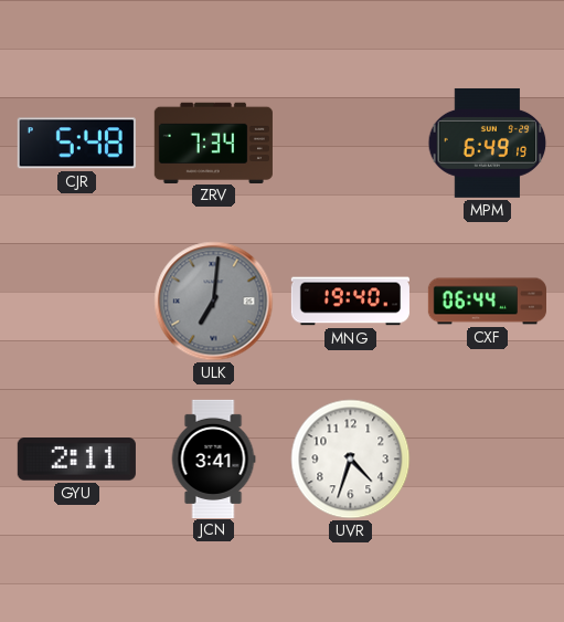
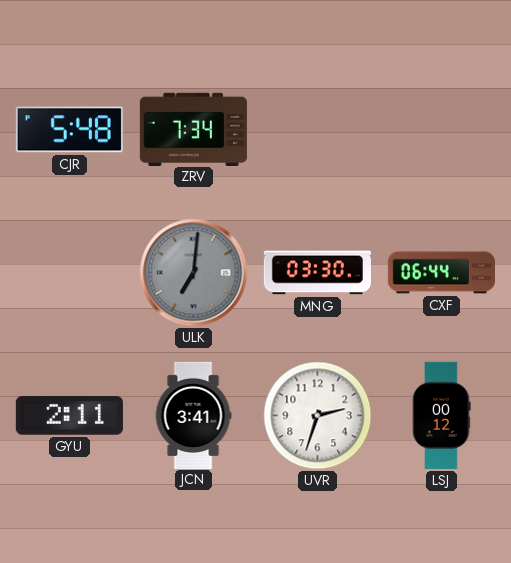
MPM: 6:49 -> none (488, 143)
MNG: 19:40 -> 03:30 (317, 273)
UVR: 4:33 -> 2:33 (318, 416)
LSJ: none -> 00:12 (442, 415)
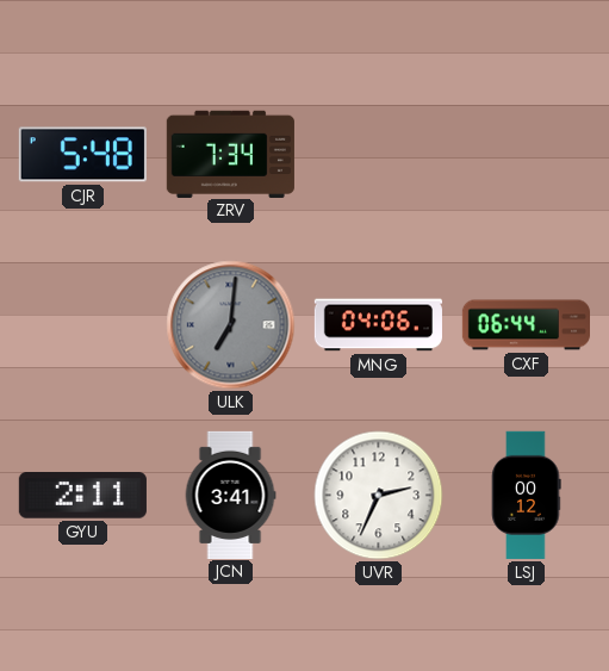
MNG: 03:30 -> 04:06 (378, 325)
UVR: 2:33 -> 2:34 (379, 496)
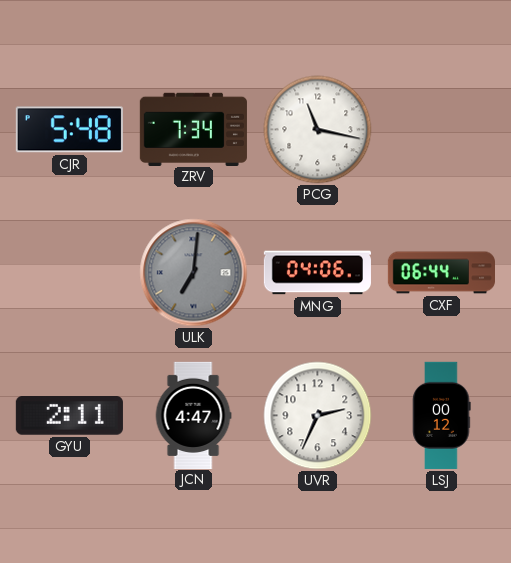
PCG: none -> 11:17 (318, 130)
JCN: 3:41 -> 4:47 (193, 415)
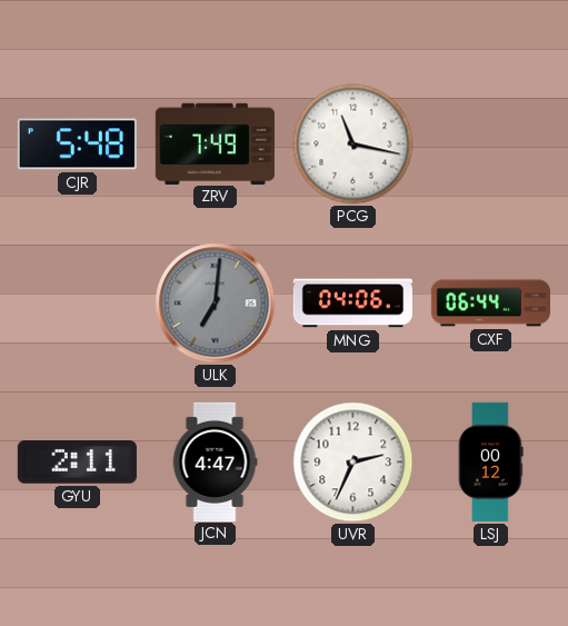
ZRV: 7:34 -> 7:49 (215, 143)
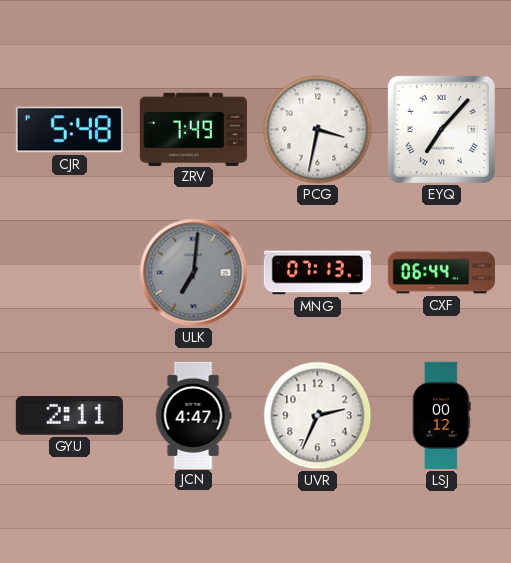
PCG: 11:17 -> 3:32 (318, 130)
EYQ: none -> 7:07 (441, 129)
MNG: 04:06 -> 07:13 (317, 273)
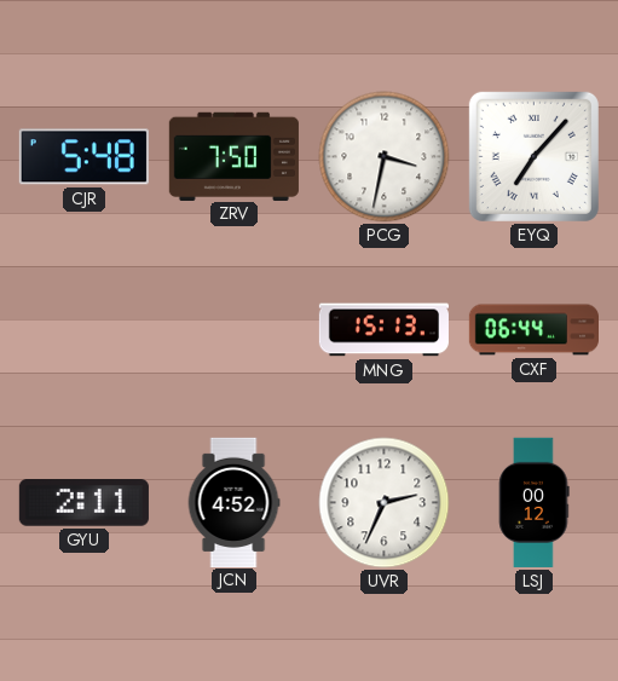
ZRV: 7:49 -> 7:50 (233, 156)
ULK: 7:01 -> none (194, 273)
MNG: 07:13 -> 15:13 (383, 330)
JCN: 4:47 -> 4:52 (233, 502)
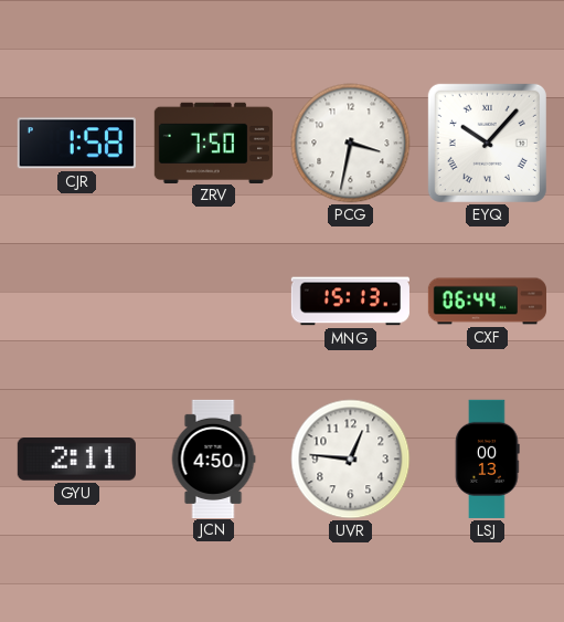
CJR: 5:48 -> 1:58 (76, 144)
EYQ: 7:07 -> 10:07 (487, 143)
JCN: 4:52 -> 4:50 (213, 458)
UVR: 2:34 -> 12:46 (351, 460)
LSJ: 00:12 -> 00:13 (488, 458)
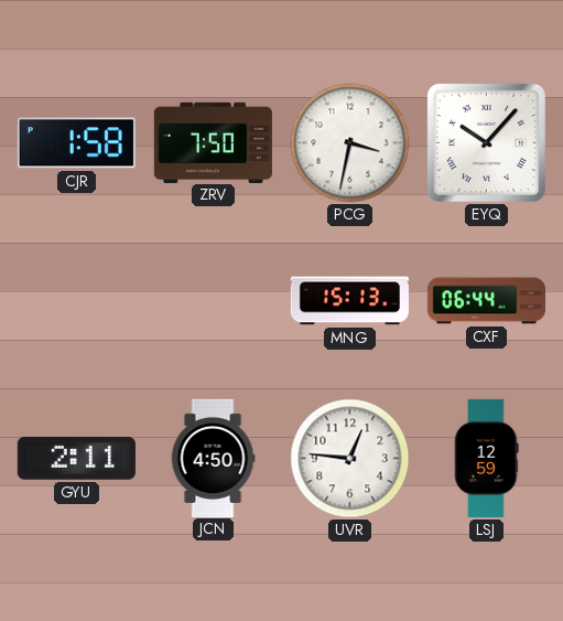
LSJ: 00:13 -> 12:59 (487, 458)
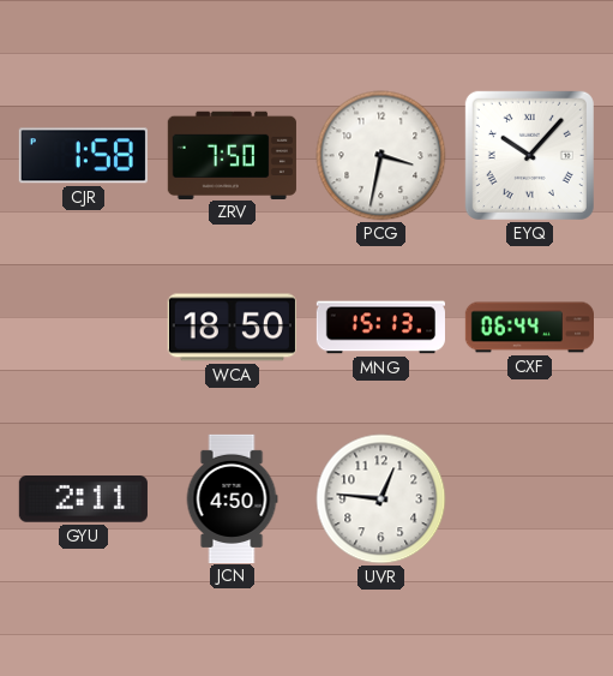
WCA: none -> 18:50 (232, 328)
LSJ: 12:59 -> none (487, 458)
